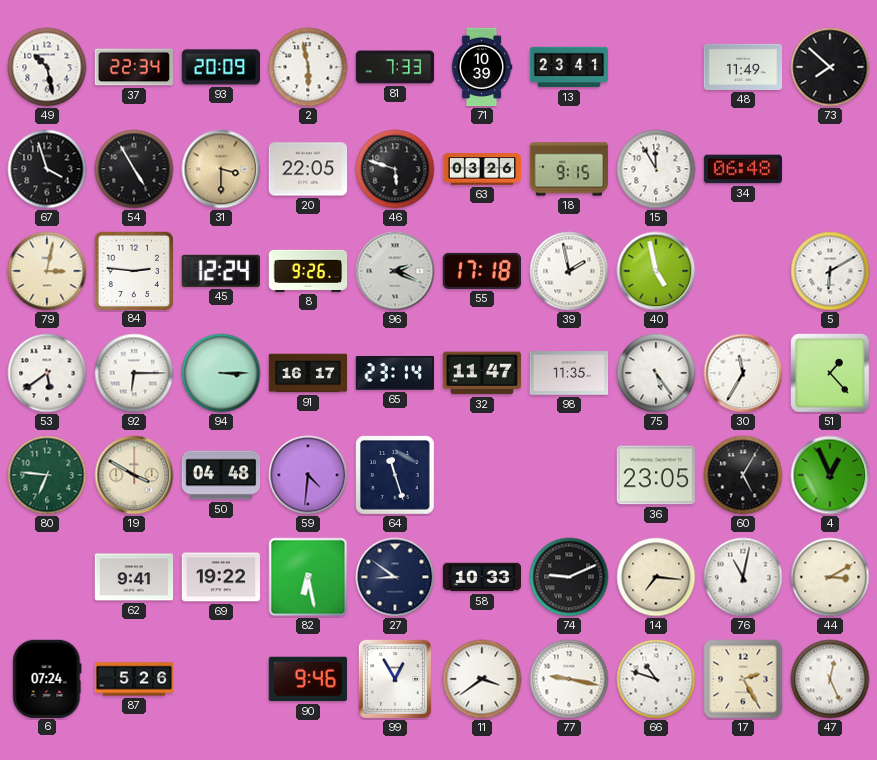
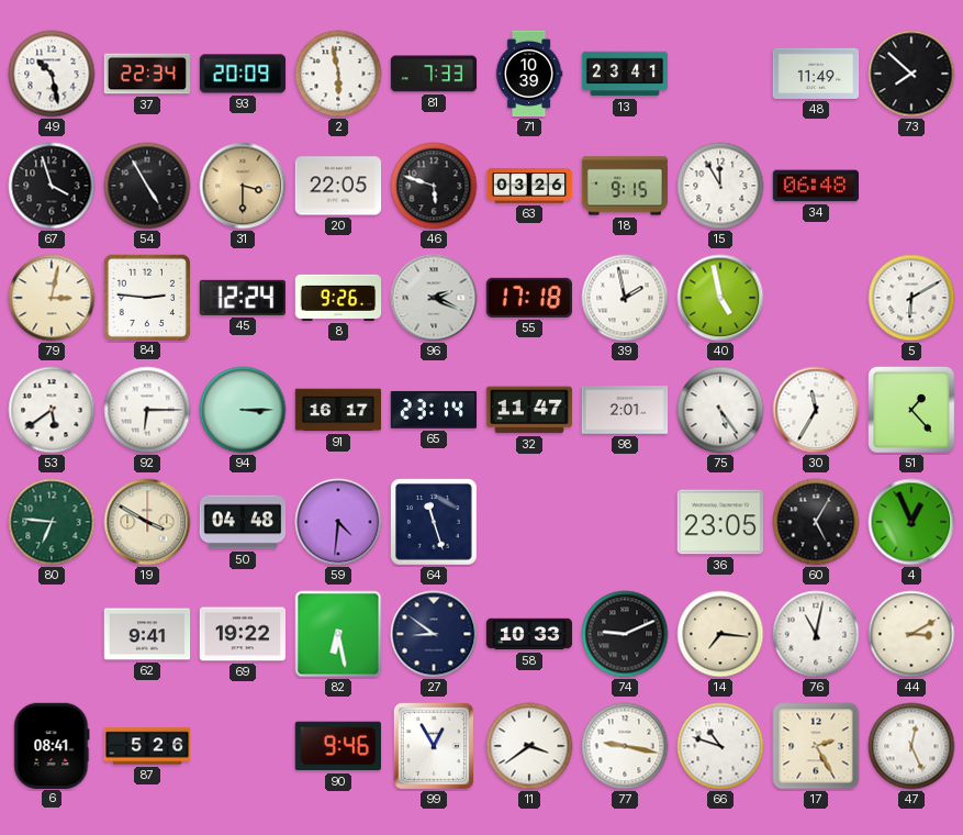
98: 11:35 -> 2:01 (625, 410)
6: 07:24 -> 08:41 (52, 745)
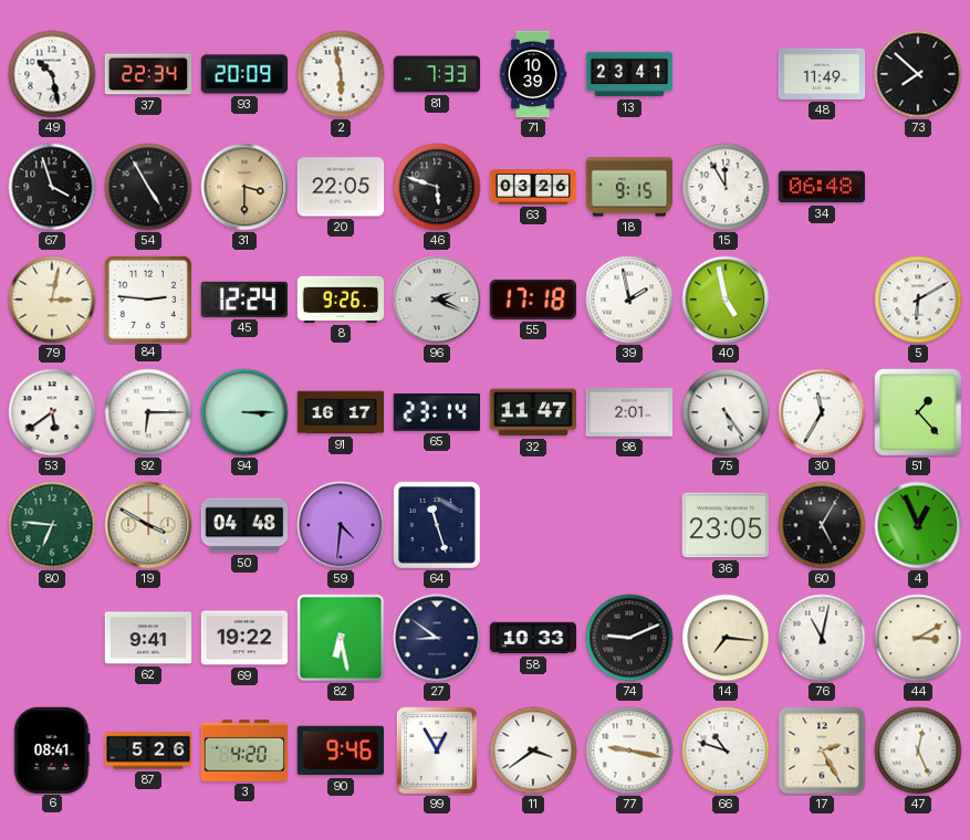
3: none -> 4:20 (243, 752)
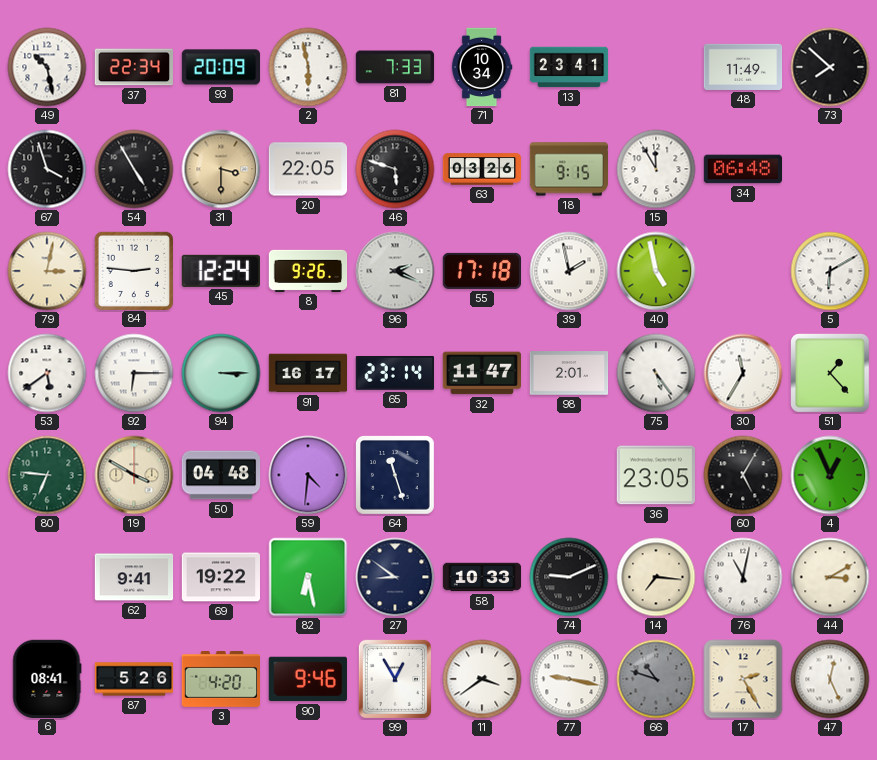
71: 10:39 -> 10:34 (482, 67)
66 dial: white -> grey (656, 679)
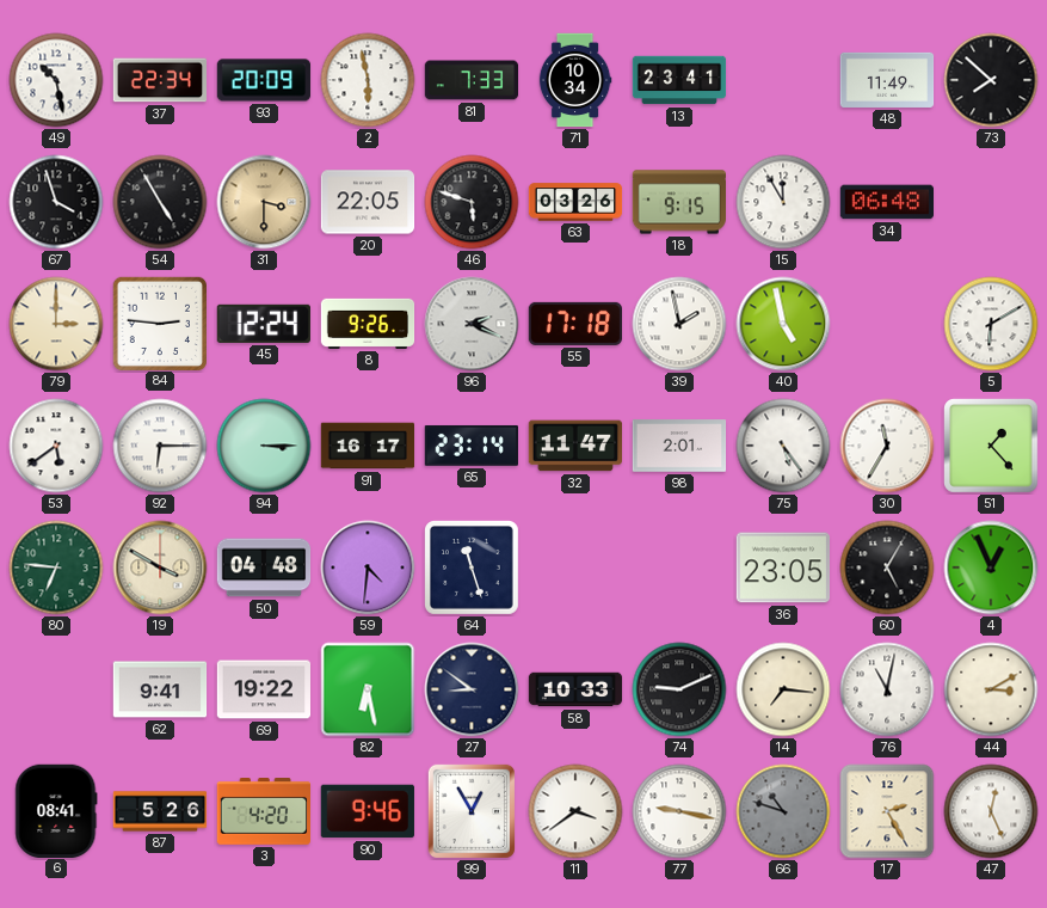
79: 3:02 -> 3:00 (56, 324)
